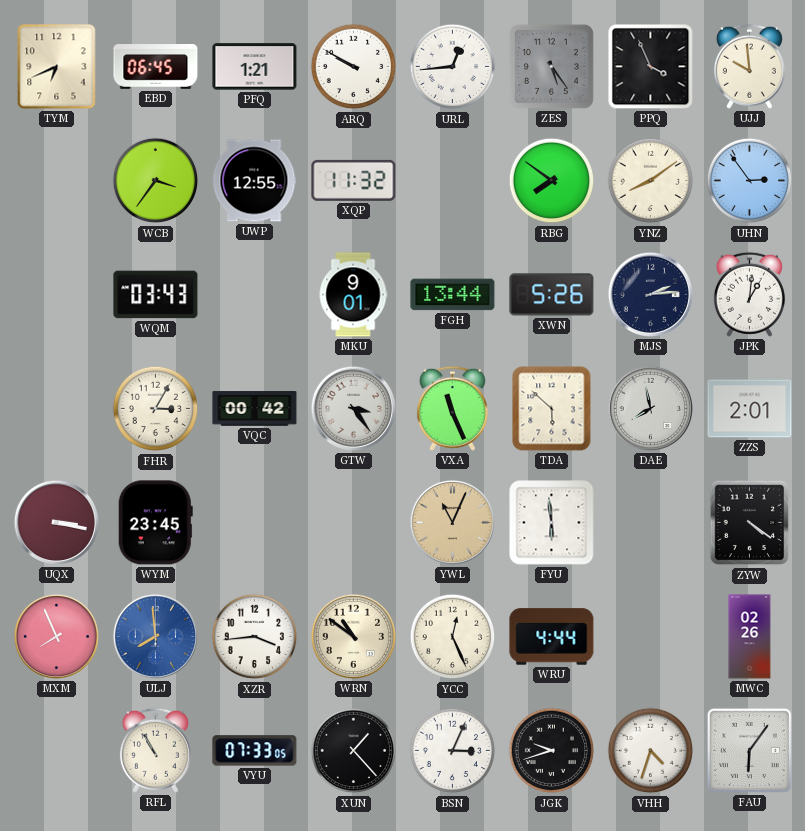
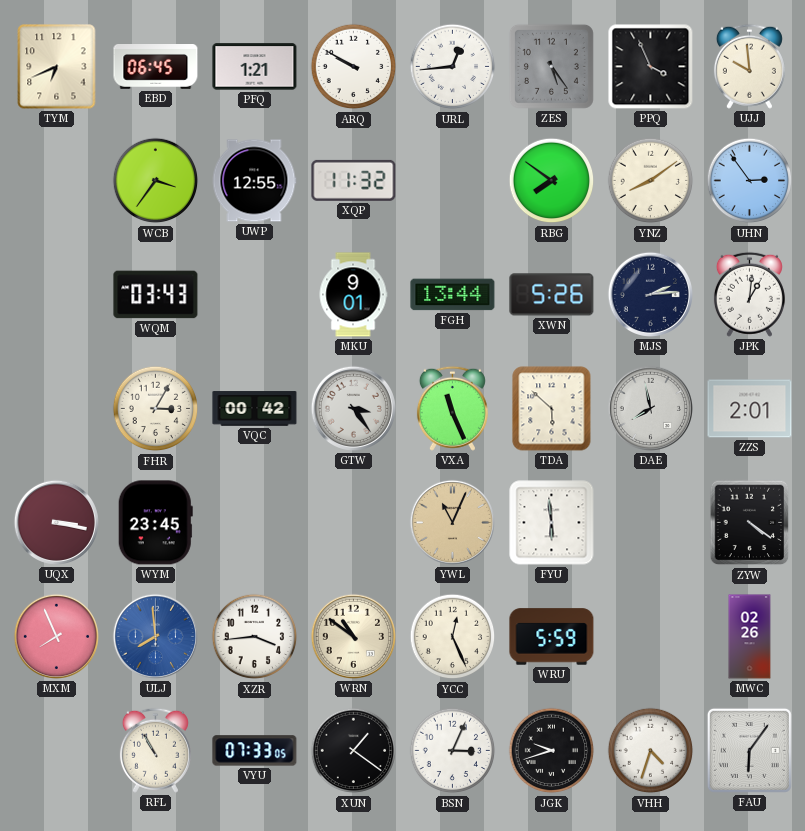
WRU: 4:44 -> 5:59 (552, 637)
XUN: 1:23 -> 1:21 (354, 751)
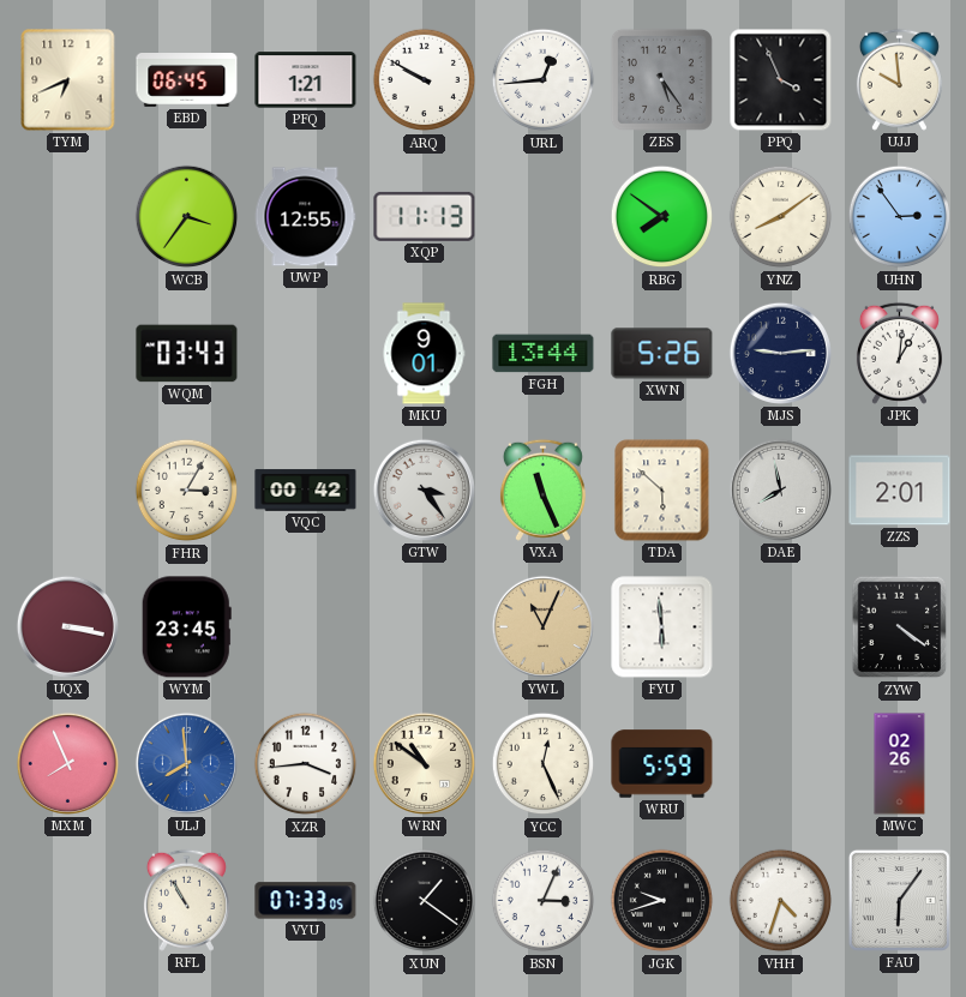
XQP: 11:32 -> 11:13 (425, 216)
MJS: 2:14 -> 9:14 (780, 353)
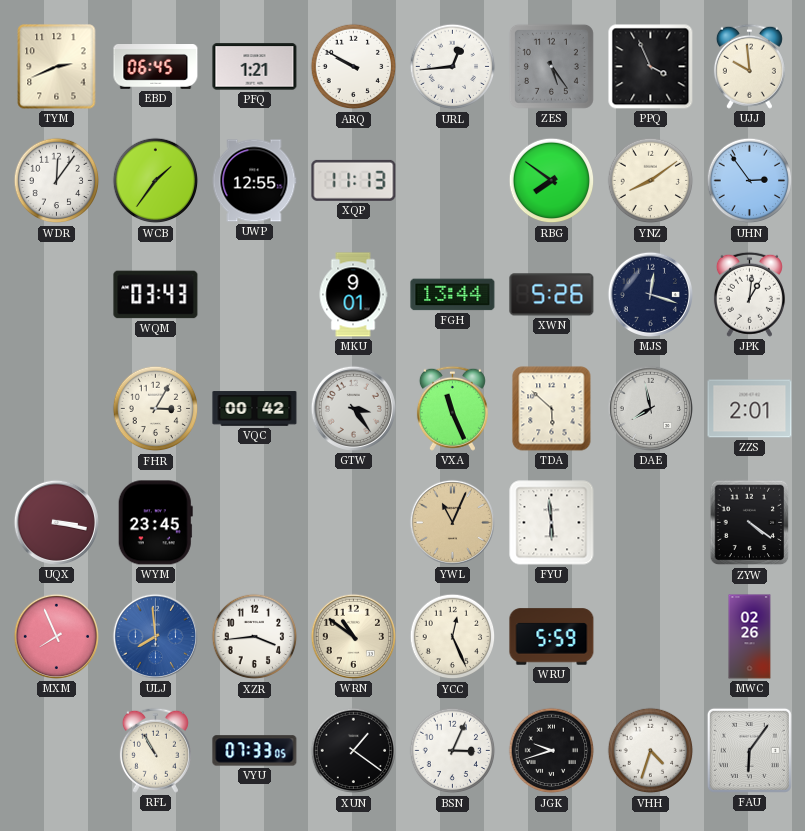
TYM: 6:41 -> 2:41 (57, 67)
WDR: none -> 12:06 (57, 181)
WCB: 3:36 -> 1:36 (156, 181)
MJS: 9:14 -> 12:18 (650, 294)
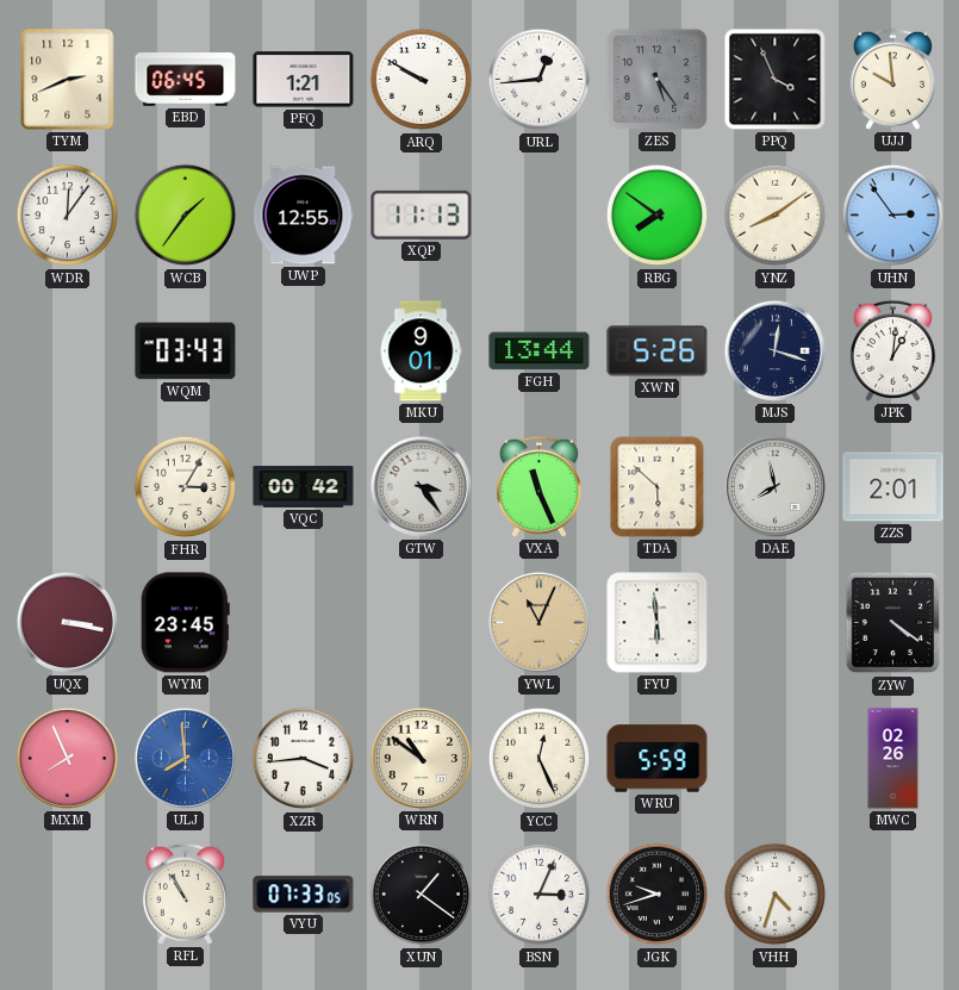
FAU: 6:06 -> none (749, 750)
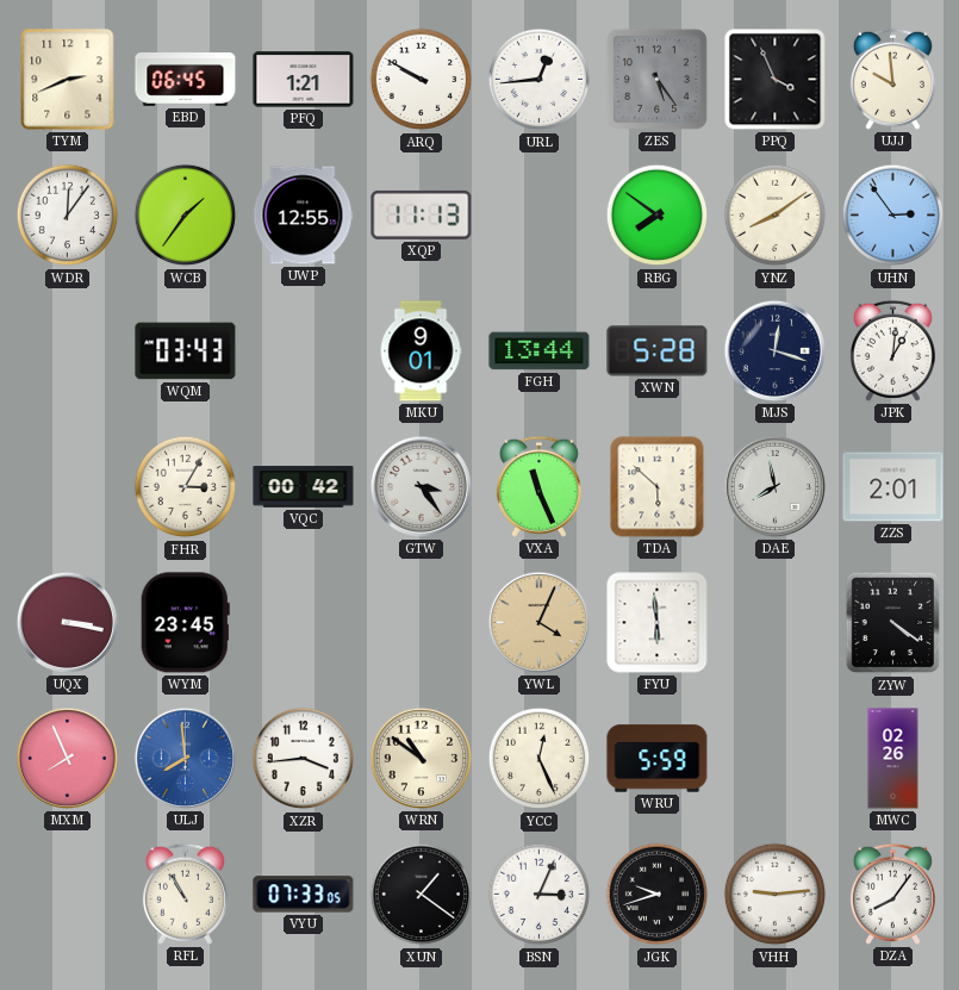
XWN: 5:26 -> 5:28 (658, 351)
YWL: 11:04 -> 4:04 (538, 622)
VHH: 4:33 -> 9:14 (776, 895)
DZA: none -> 8:06 (892, 894)
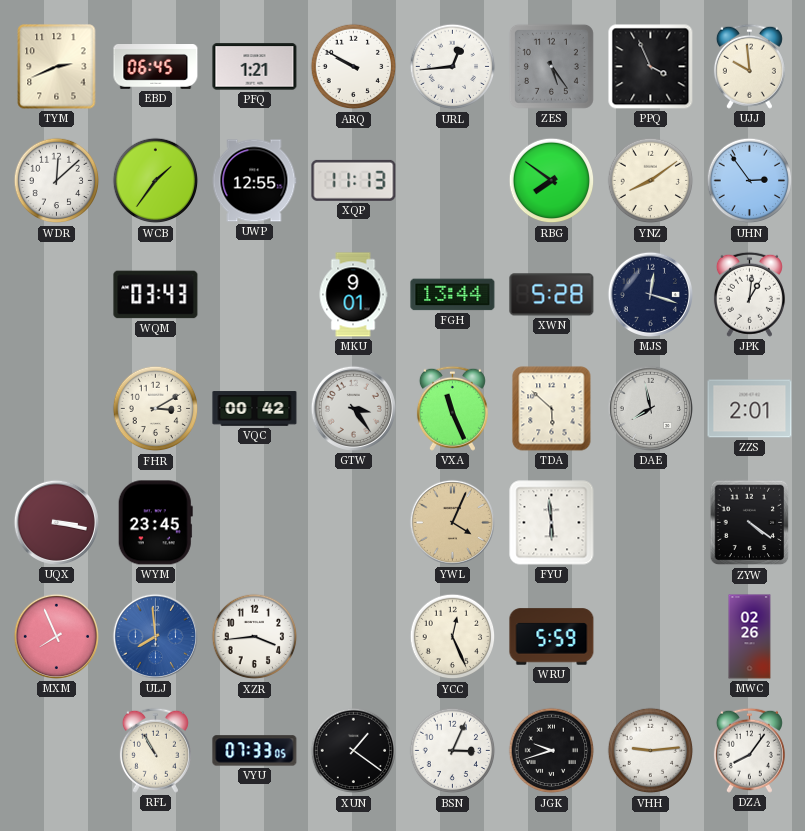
WDR: 12:06 -> 12:08 (57, 181)
FHR: 3:05 -> 3:10 (156, 409)
WRN: 10:51 -> none (421, 758)
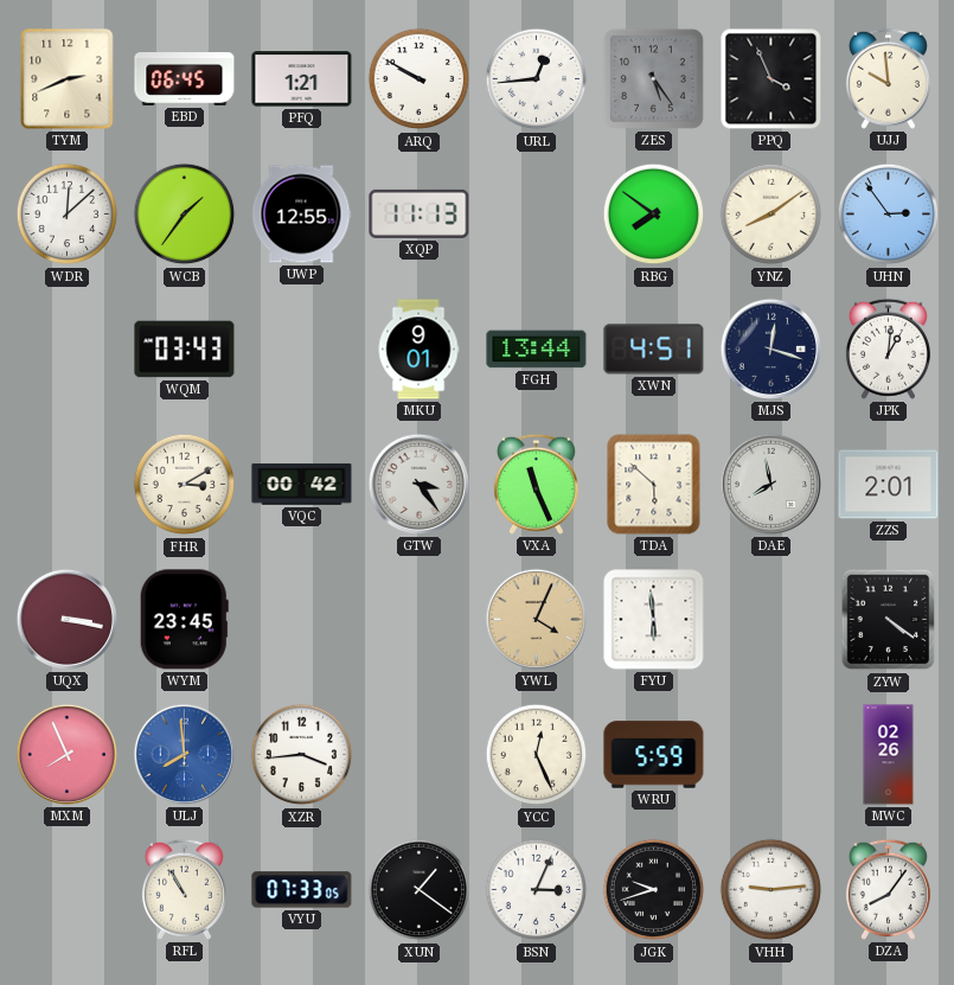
XWN: 5:28 -> 4:51 (654, 350)
